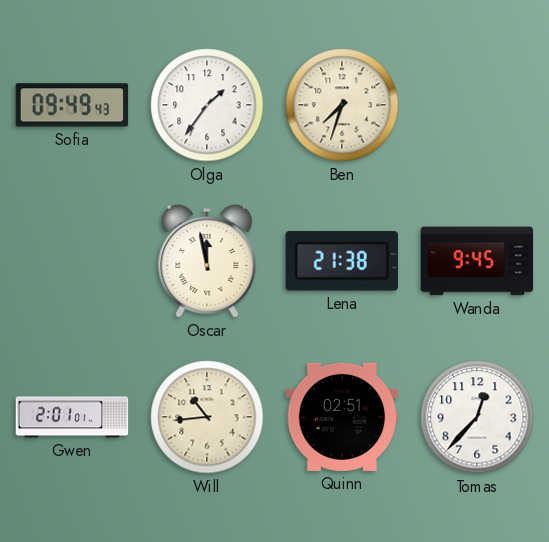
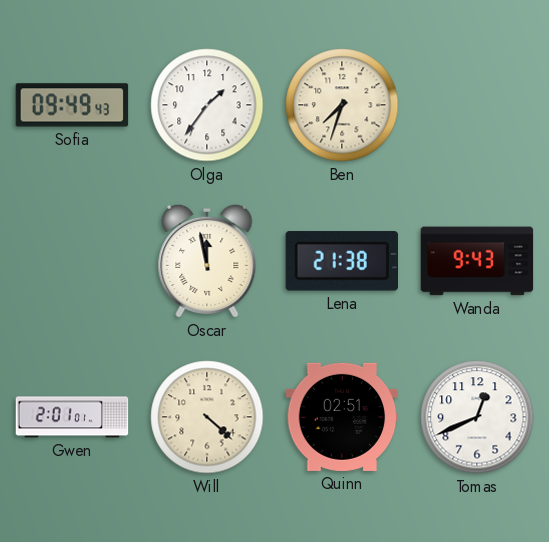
Wanda: 9:45 -> 9:43 (477, 261)
Will: 10:44 -> 4:22 (207, 417)
Tomas: 12:37 -> 12:41 (477, 417)
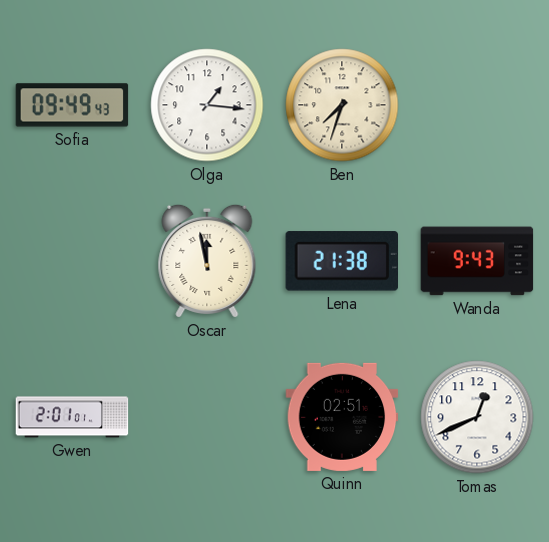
Olga: 1:36 -> 1:16 (207, 105)
Will: 4:22 -> none (207, 417)
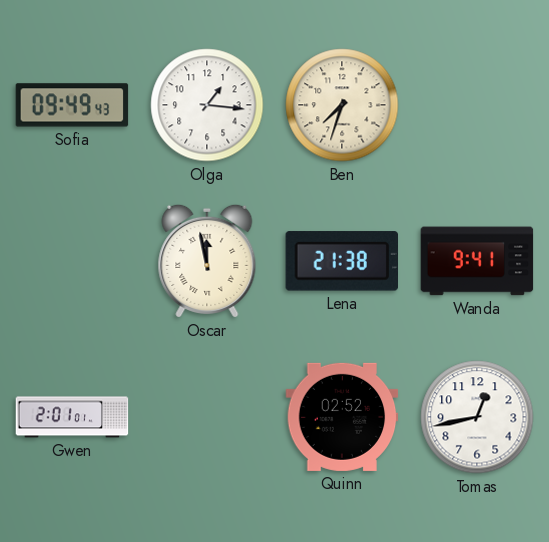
Wanda: 9:43 -> 9:41 (477, 261)
Quinn: 02:51 -> 02:52 (342, 417)
Tomas: 12:41 -> 12:43 (477, 417)
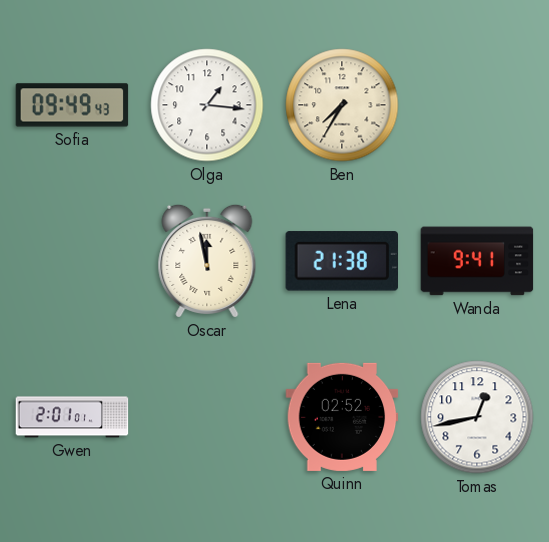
Ben: 7:33 -> 7:35 (342, 105)
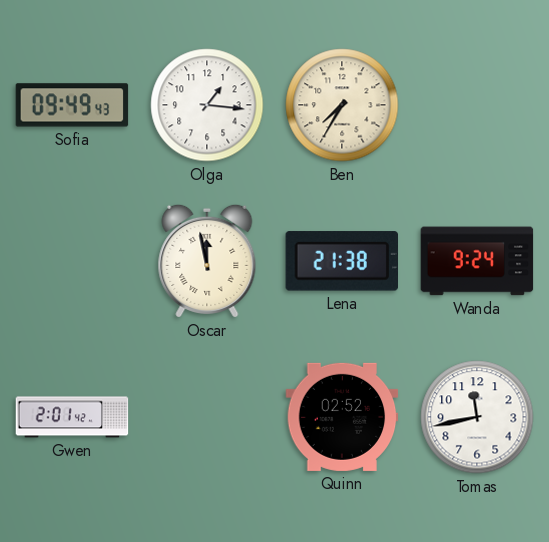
Wanda: 9:41 -> 9:24 (477, 261)
Gwen: 2:01:01 -> 2:01:42 (72, 417)
Tomas: 12:43 -> 11:43 (477, 417)
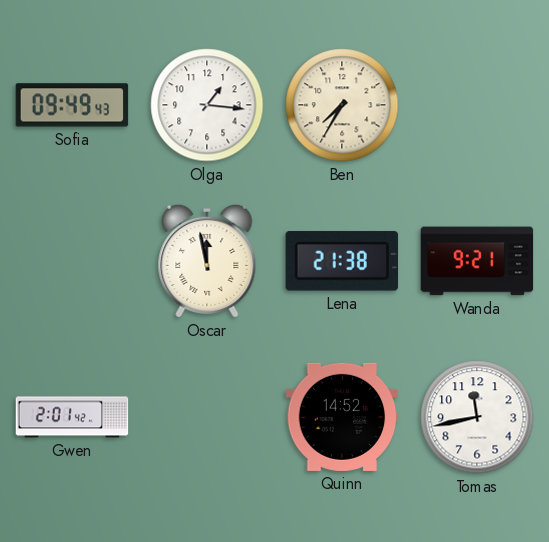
Wanda: 9:24 -> 9:21 (477, 261)
Quinn: 02:52 -> 14:52 (342, 417)
